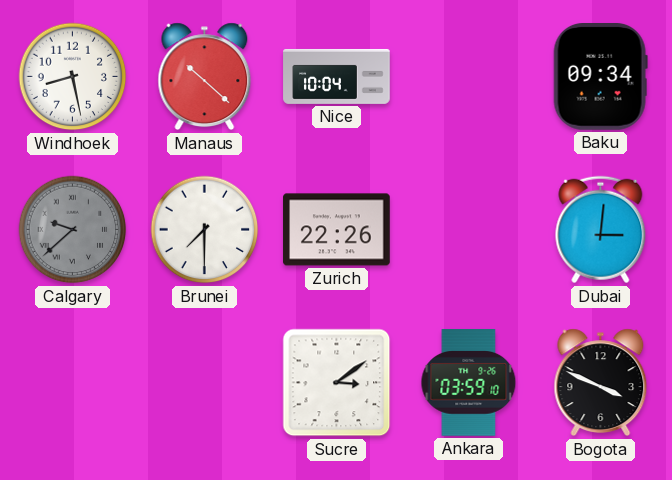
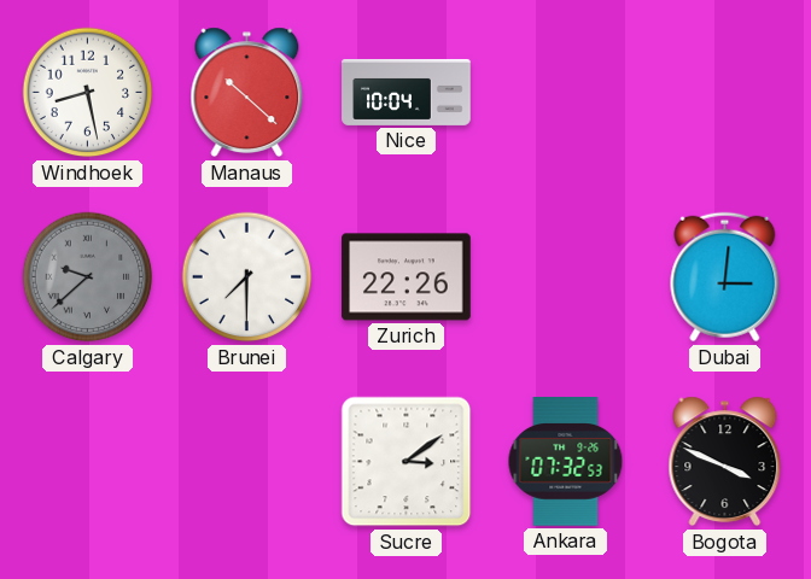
Baku: 09:34 -> none (600, 77)
Ankara: 03:59 -> 07:32 (566, 462)
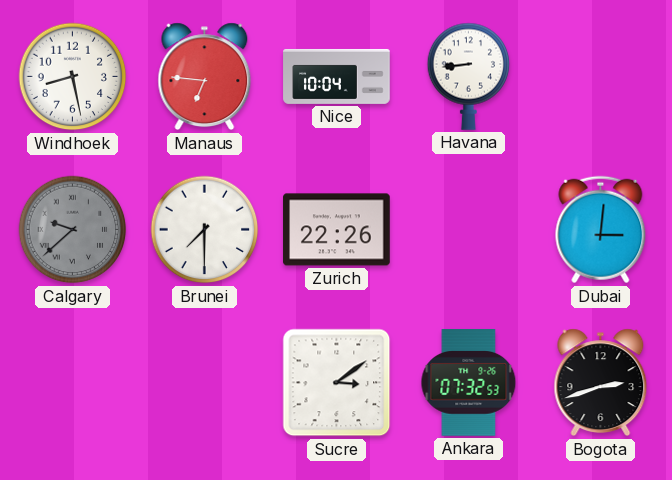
Manaus: 10:22 -> 6:46 (205, 77)
Havana: none -> 8:44 (469, 76)
Bogota: 3:49 -> 2:42 (601, 383)
